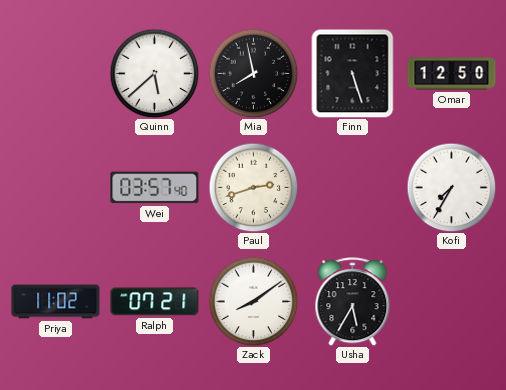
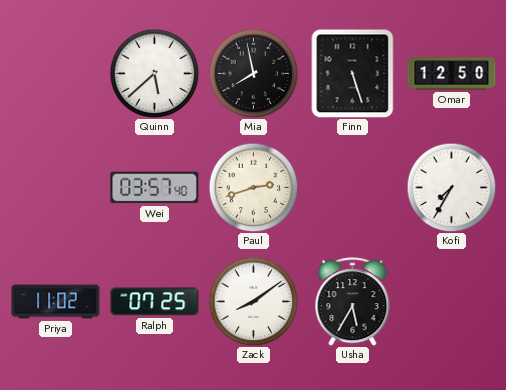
Ralph: 07:21 -> 07:25 (155, 302)
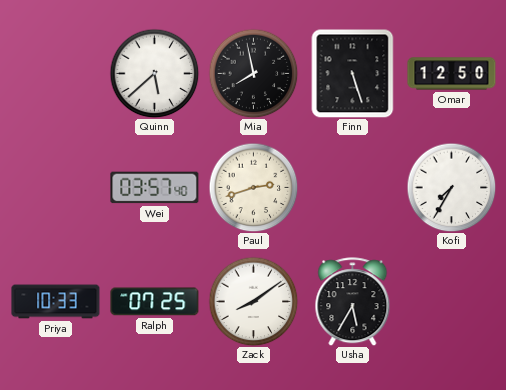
Priya: 11:02 -> 10:33 (56, 302)
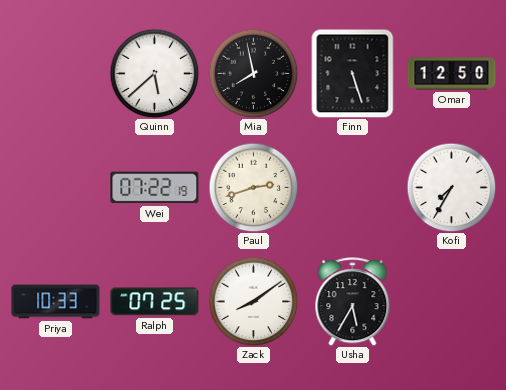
Wei: 03:57 -> 07:22 (155, 188)
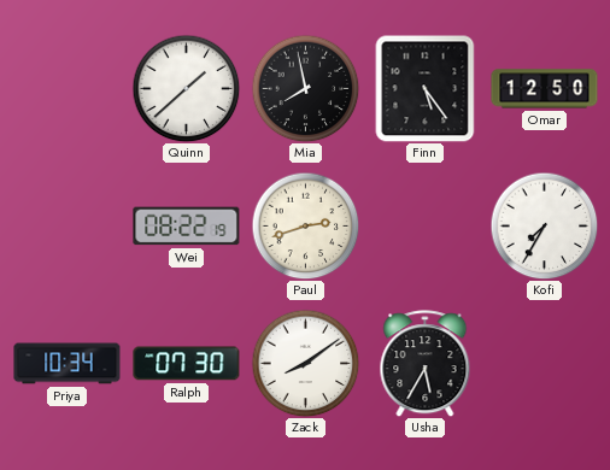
Quinn: 5:38 -> 1:38 (186, 88)
Finn: 5:27 -> 5:24 (426, 88)
Wei: 07:22 -> 08:22 (187, 227)
Priya: 10:33 -> 10:34 (68, 364)
Ralph: 07:25 -> 07:30 (187, 364)
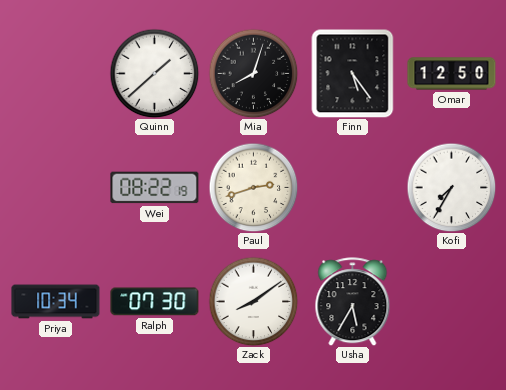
Mia: 7:58 -> 8:03 (253, 73)
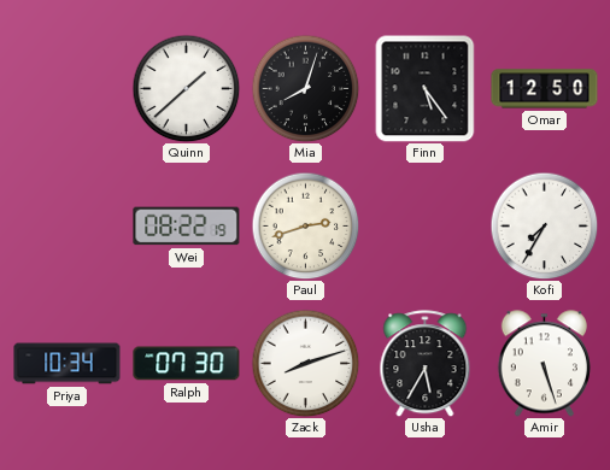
Zack: 8:09 -> 8:12 (305, 363)
Amir: none -> 5:27 (544, 364)
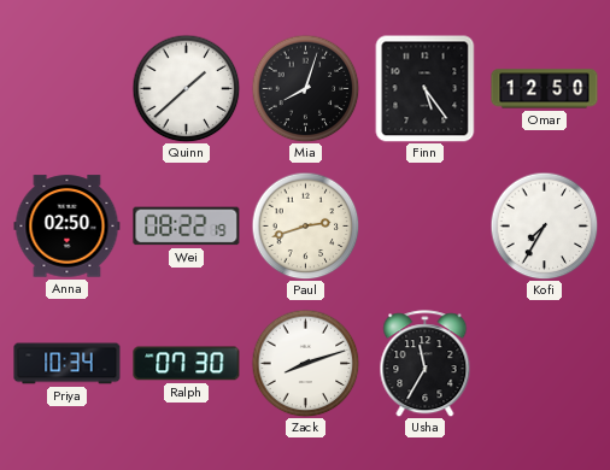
Anna: none -> 02:50 (68, 227)
Usha: 5:35 -> 11:35 (426, 364)
Amir: 5:27 -> none (544, 364)
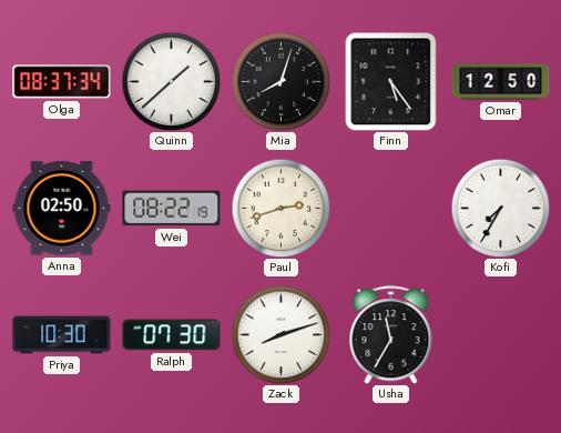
Olga: none -> 08:37 (62, 82)
Priya: 10:34 -> 10:30 (62, 335)
